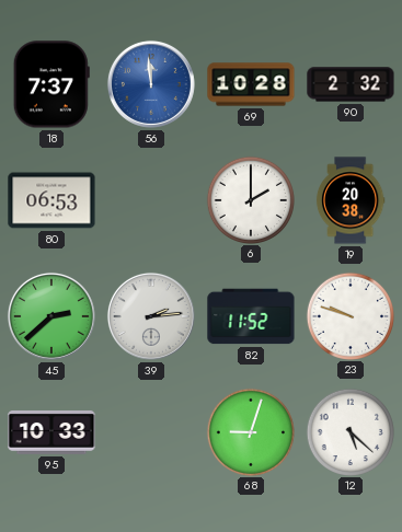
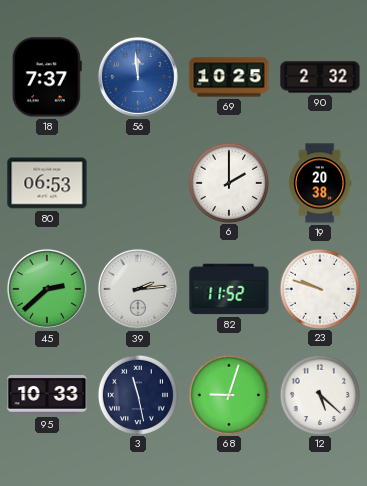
69: 10:28 -> 10:25 (229, 77)
3: none -> 11:28 (137, 394)
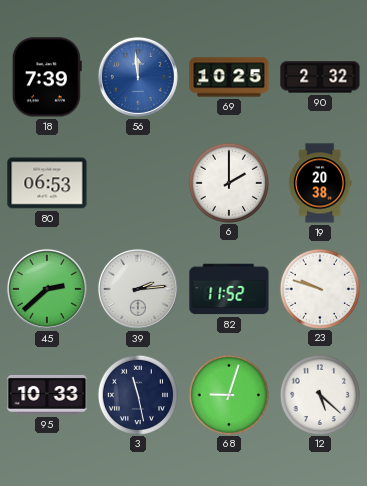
18: 7:37 -> 7:39 (47, 77)
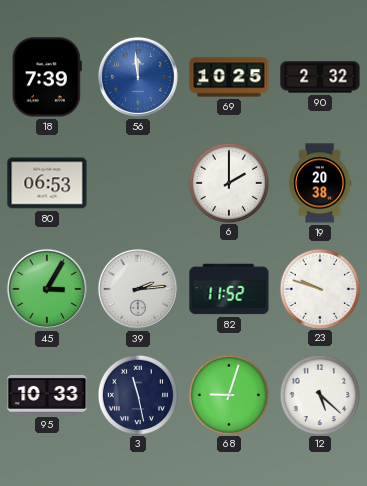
45: 2:38 -> 3:05 (47, 289)
